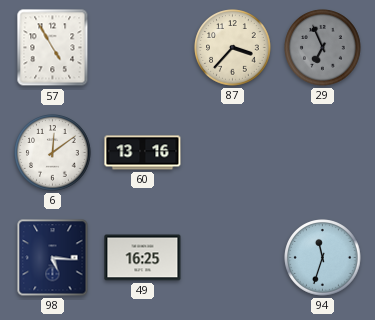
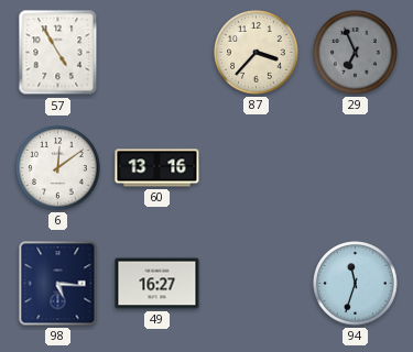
49: 16:25 -> 16:27 (157, 284)
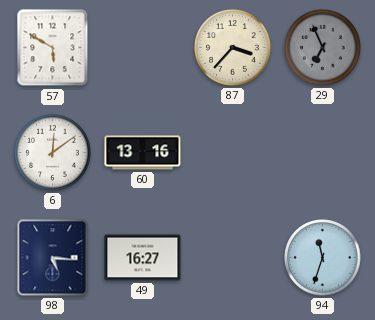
57: 4:55 -> 5:50 (53, 48)
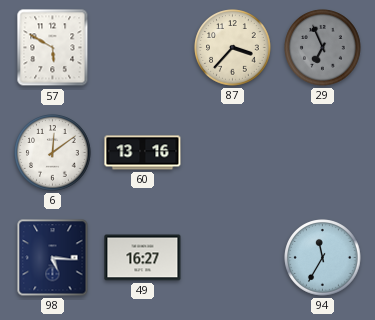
94: 11:33 -> 11:35 (323, 258)
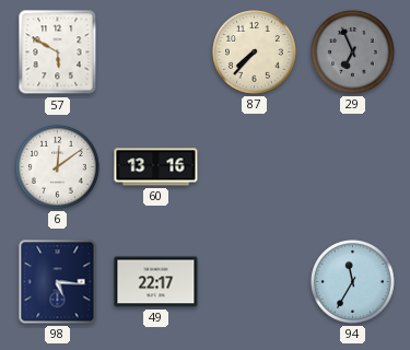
87: 3:37 -> 7:37 (255, 52)
49: 16:27 -> 22:17 (156, 282)
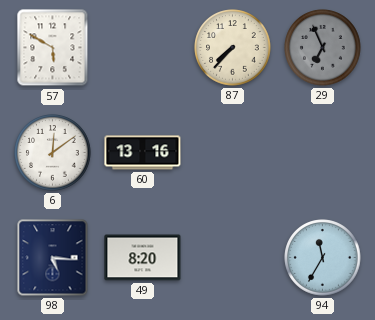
49: 22:17 -> 8:20 (143, 258)
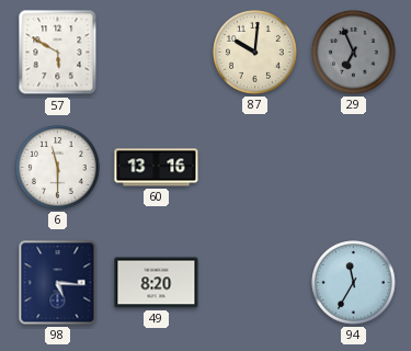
87: 7:37 -> 10:01 (255, 53)
6: 12:09 -> 11:30 (58, 168)
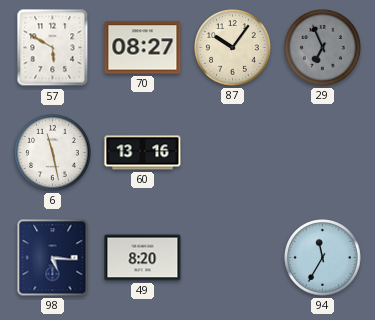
70: none -> 08:27 (143, 48)
87: 10:01 -> 10:06 (233, 48)
6: 11:30 -> 11:28 (53, 153)
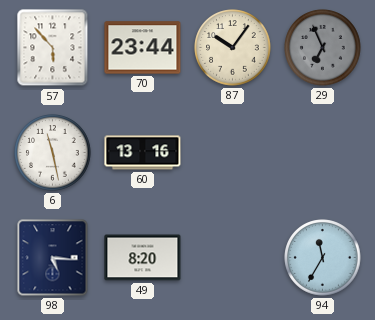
57: 5:50 -> 5:53 (53, 48)
70: 08:27 -> 23:44 (143, 48)
